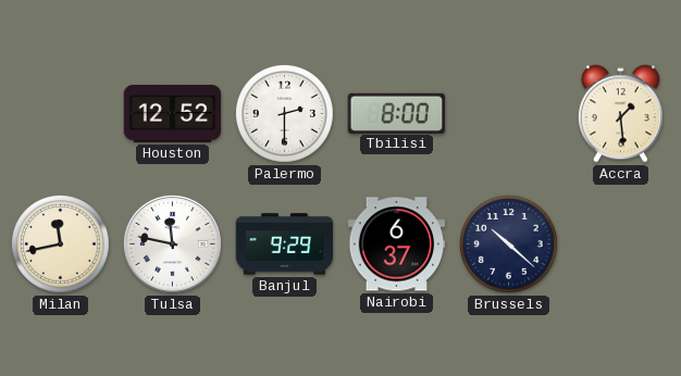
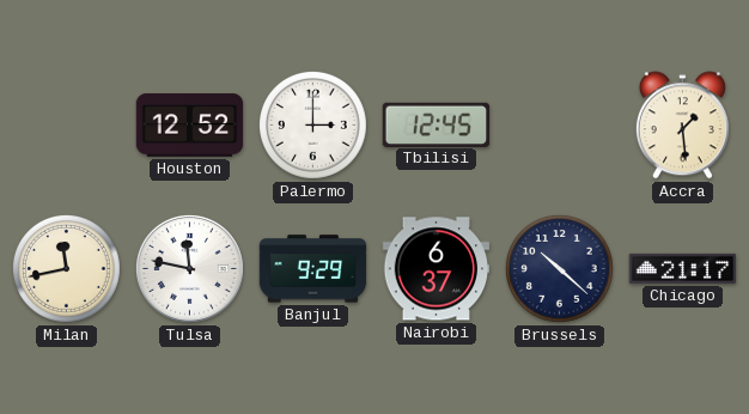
Palermo: 2:30 -> 3:00 (313, 126)
Tbilisi: 8:00 -> 12:45 (437, 124)
Chicago: none -> 21:17 (683, 268)
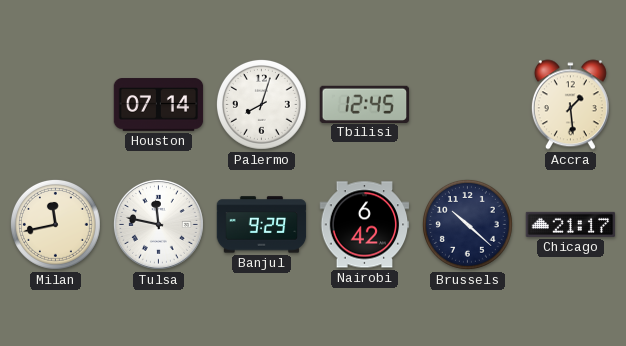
Houston: 12:52 -> 07:14 (159, 105)
Palermo: 3:00 -> 8:03 (262, 105)
Nairobi: 6:37 -> 6:42 (365, 225)
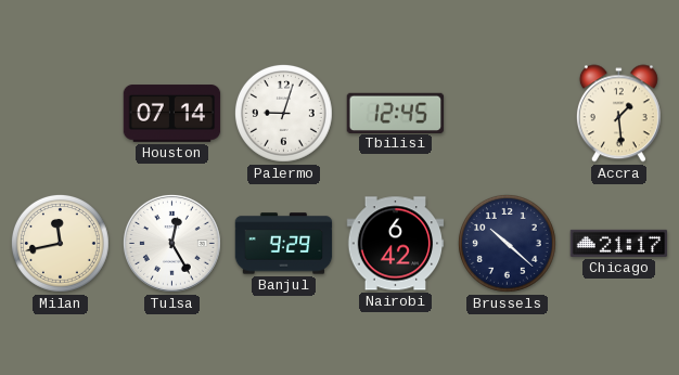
Palermo: 8:03 -> 9:03 (284, 114)
Tulsa: 11:47 -> 12:25 (171, 243)
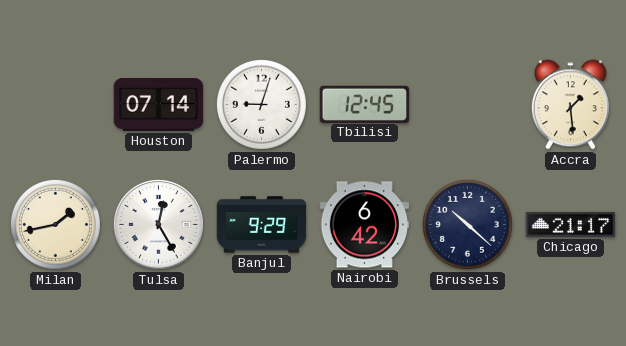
Milan: 11:43 -> 1:43 (56, 225)
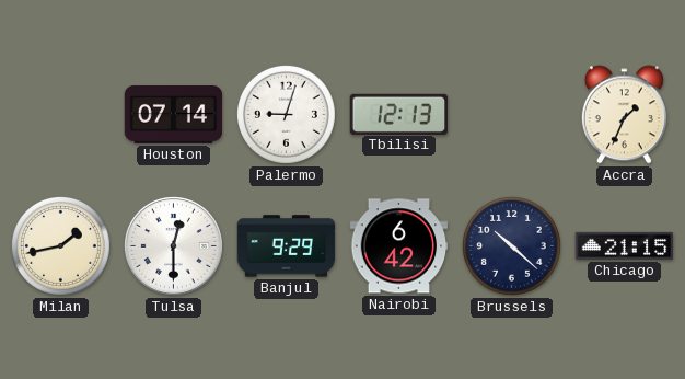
Tbilisi: 12:45 -> 12:13 (399, 114)
Accra: 1:29 -> 1:34 (624, 115)
Tulsa: 12:25 -> 12:30 (173, 245)
Chicago: 21:17 -> 21:15 (625, 245)
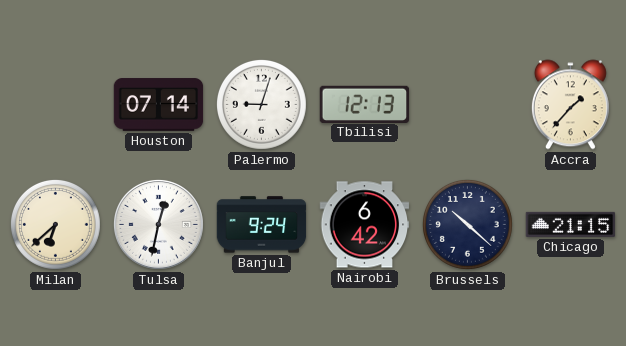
Accra: 1:34 -> 1:37 (570, 105)
Milan: 1:43 -> 6:38 (56, 225)
Tulsa: 12:30 -> 12:32 (158, 224)
Banjul: 9:29 -> 9:24 (262, 225)
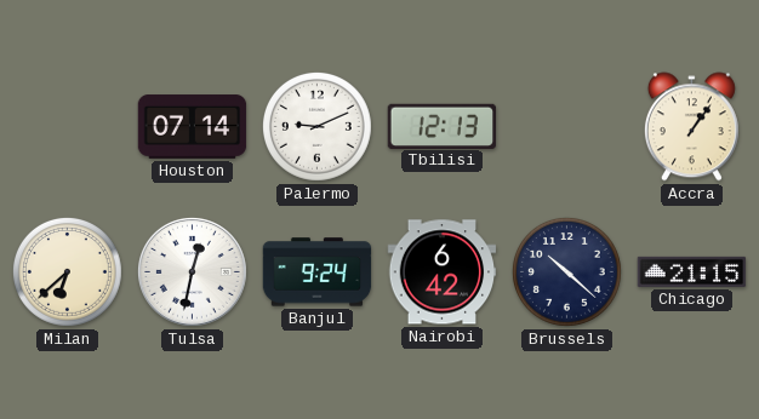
Palermo: 9:03 -> 9:11 (318, 127)
Accra: 1:37 -> 1:06 (691, 127)
